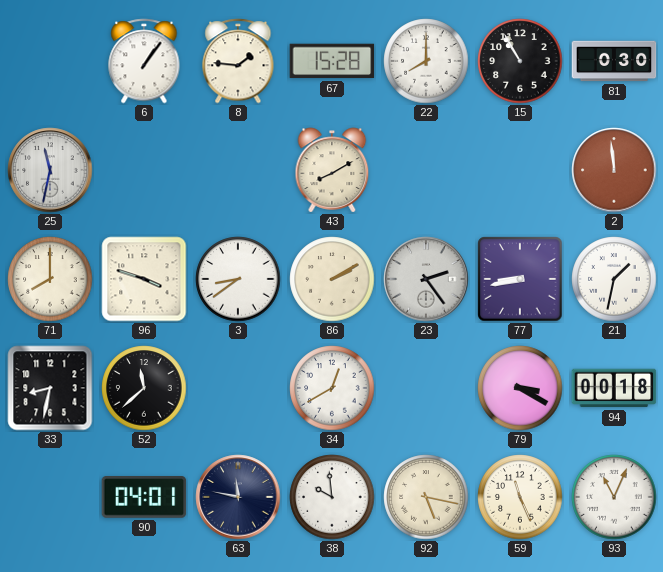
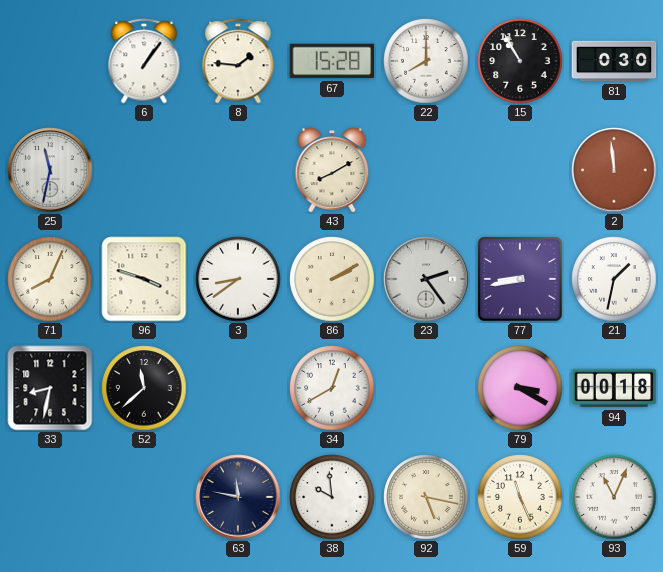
71: 8:00 -> 8:04 (50, 279)
90: 04:01 -> none (144, 497)
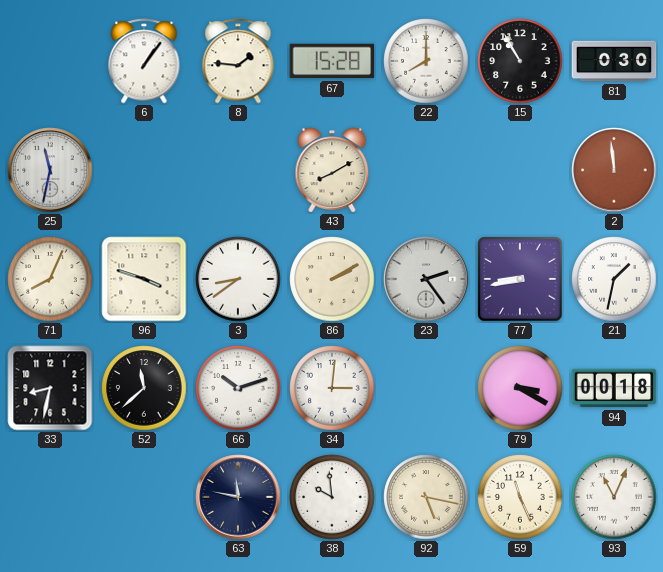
66: none -> 10:12 (238, 388)
34: 12:40 -> 3:01 (332, 388)
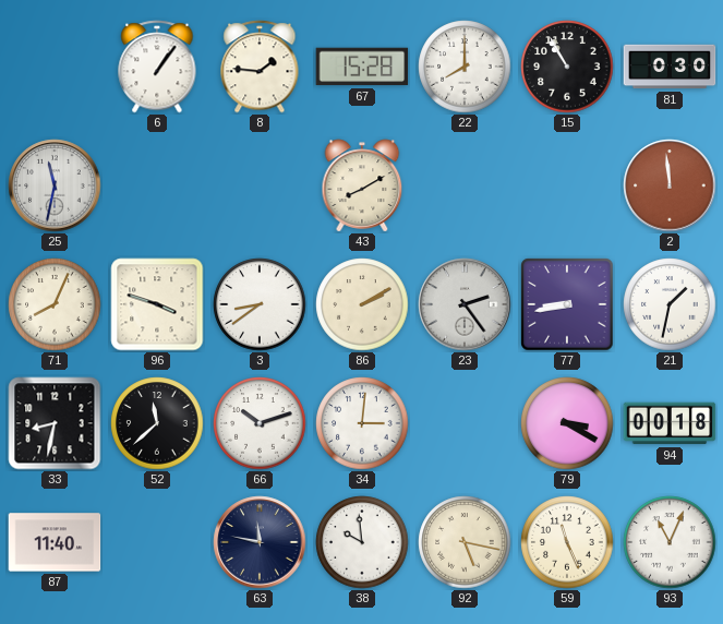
87: none -> 11:40 (55, 542)
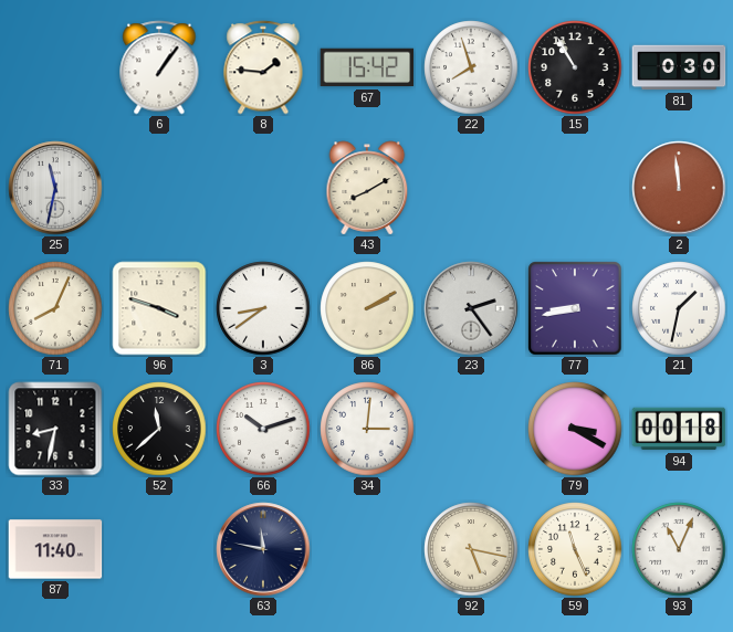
67: 15:28 -> 15:42 (367, 67)
22: 8:00 -> 7:57 (471, 67)
38: 9:59 -> none (362, 542)
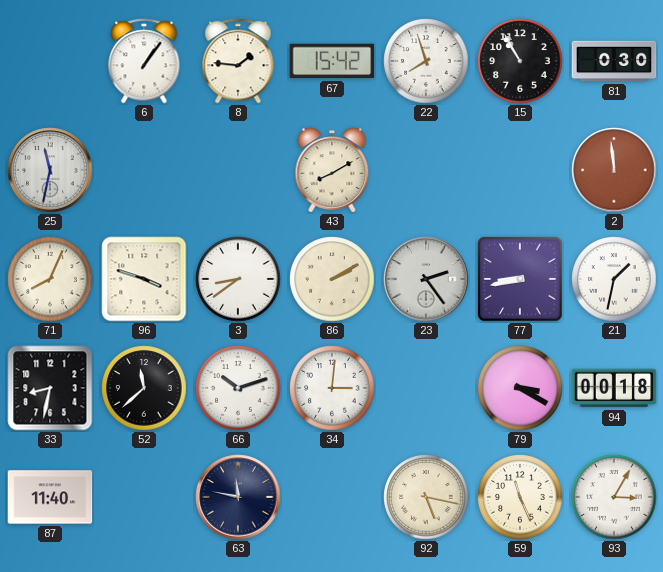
93: 11:04 -> 3:05 (614, 497)
